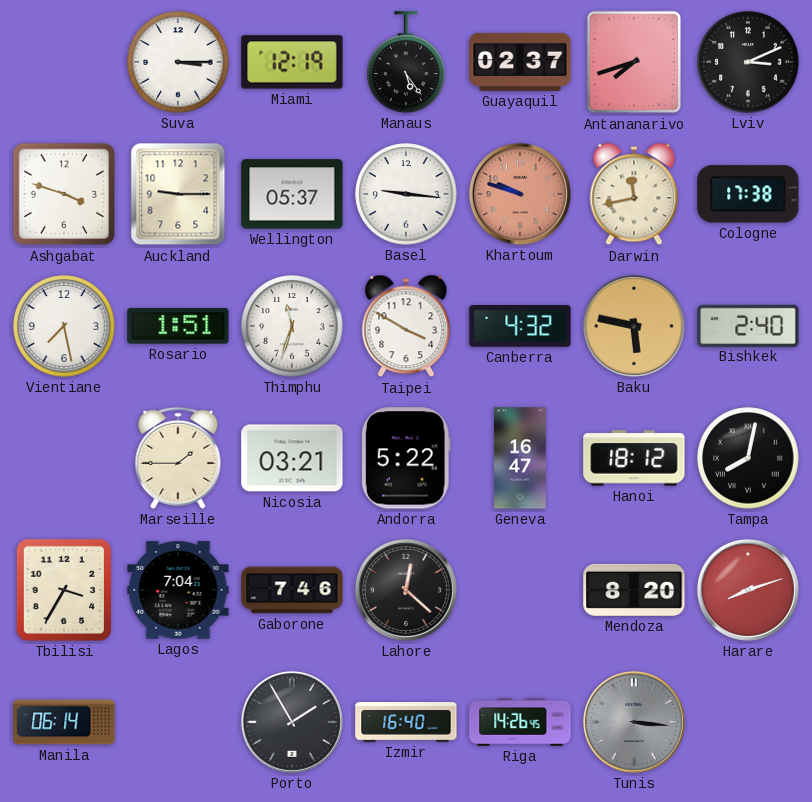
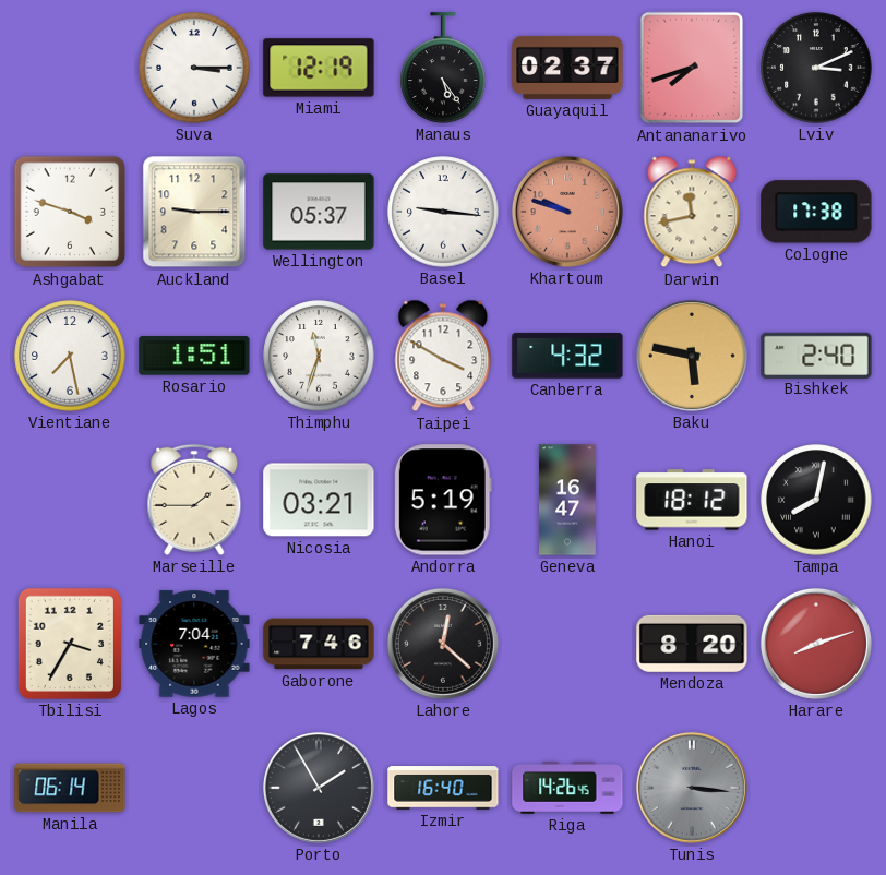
Andorra: 5:22 -> 5:19 (443, 500)
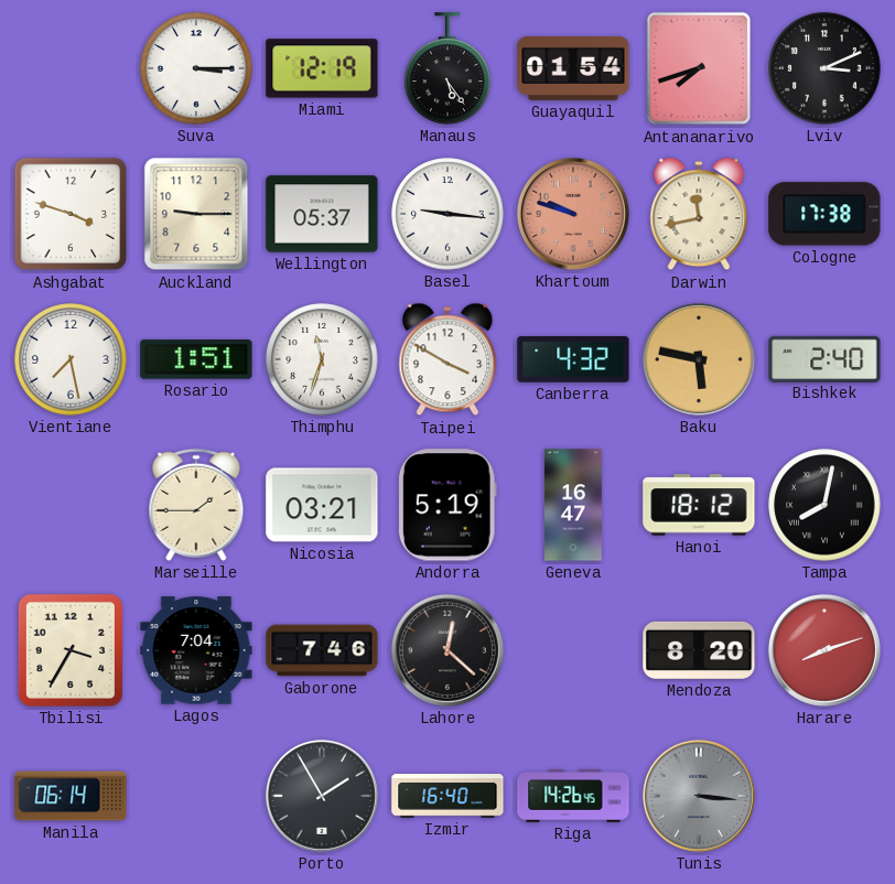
Guayaquil: 02:37 -> 01:54 (573, 68)
